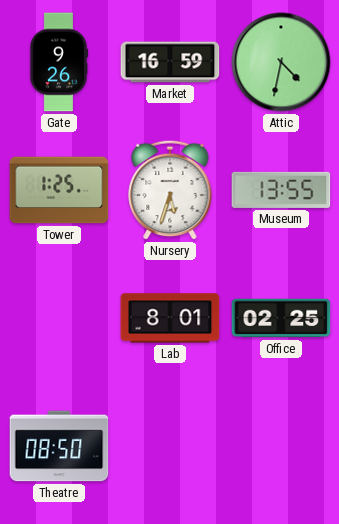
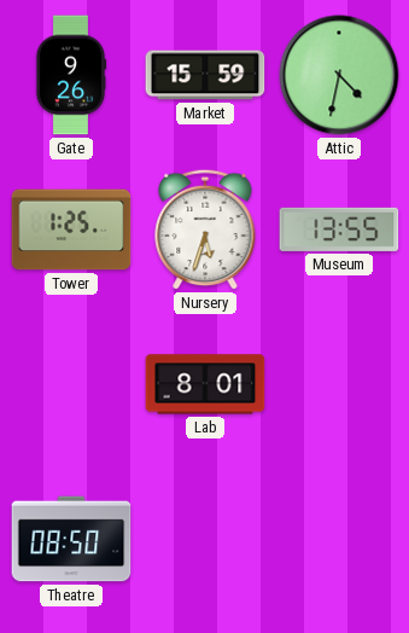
Market: 16:59 -> 15:59 (205, 75)
Office: 02:25 -> none (281, 318)
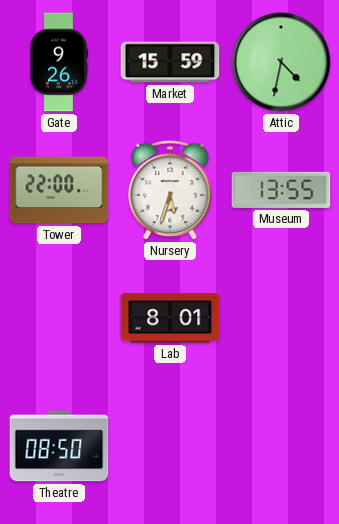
Tower: 1:25 -> 22:00 (59, 190)
